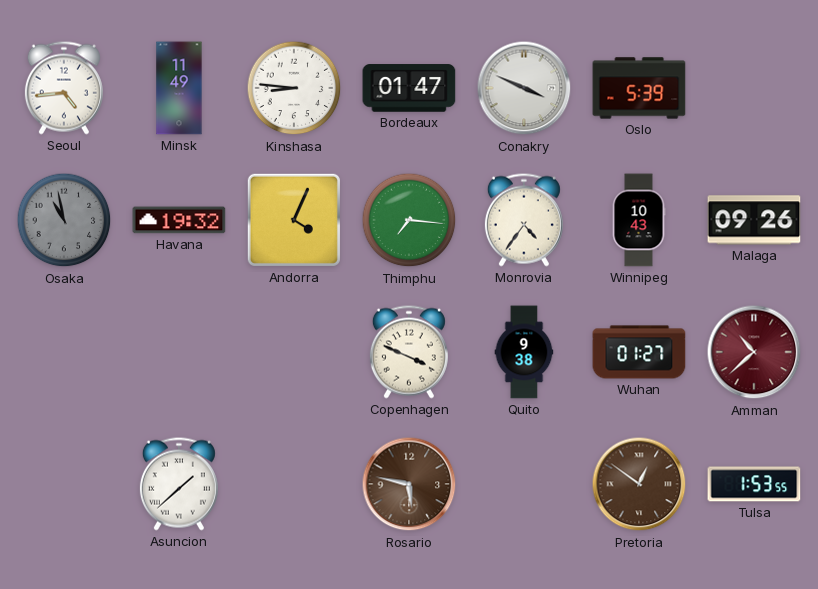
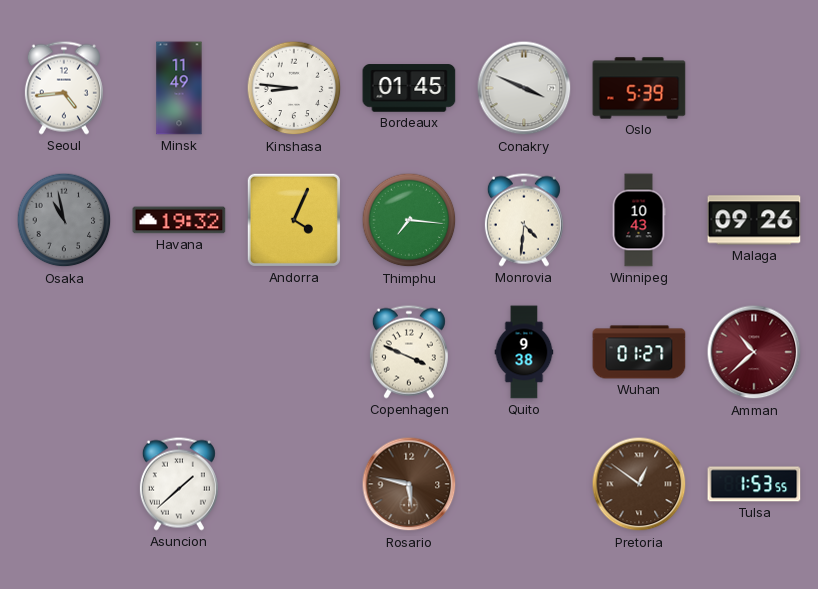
Bordeaux: 01:47 -> 01:45 (409, 88)
Monrovia: 4:36 -> 4:31 (524, 220)
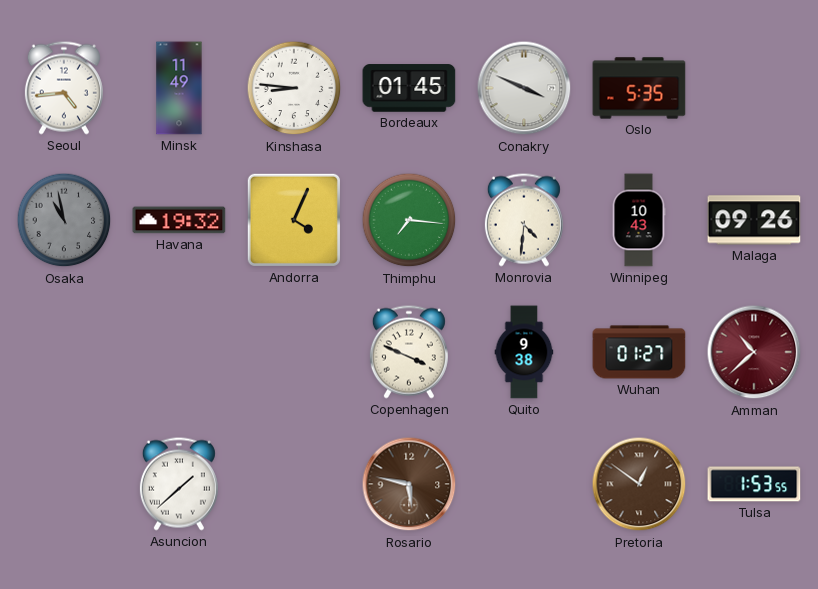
Oslo: 5:39 -> 5:35 (639, 88)
